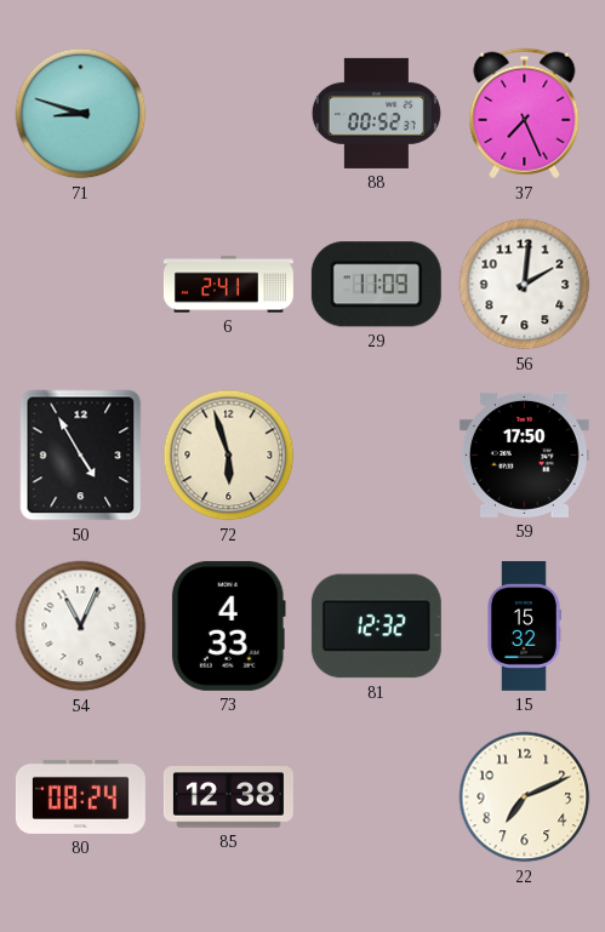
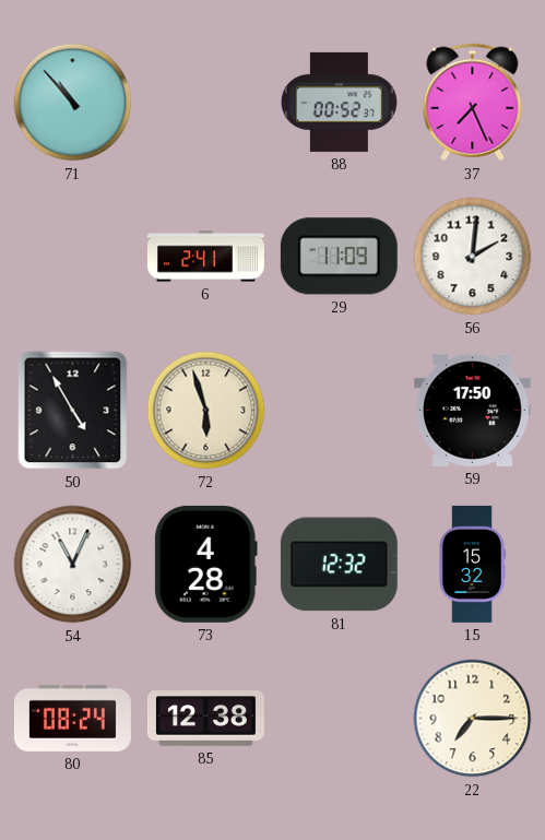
71: 8:48 -> 10:53 (73, 103)
73: 4:33 -> 4:28 (205, 564)
22: 7:11 -> 7:15 (473, 719)
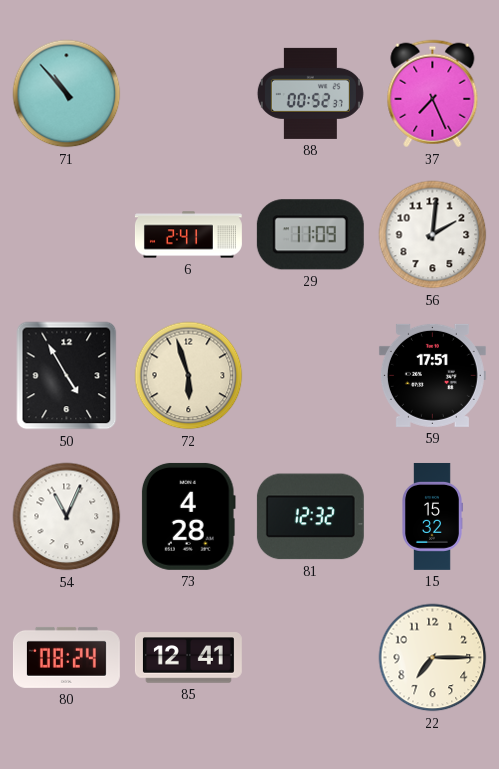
59: 17:50 -> 17:51 (432, 375)
85: 12:38 -> 12:41 (188, 658)
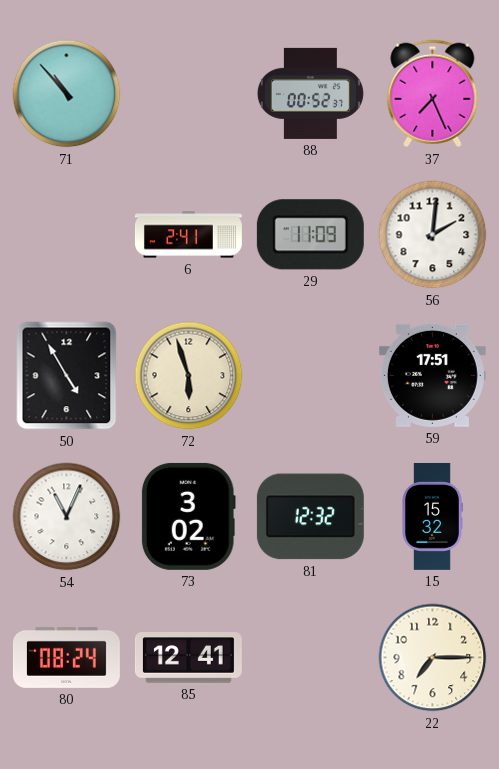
73: 4:28 -> 3:02 (188, 516)
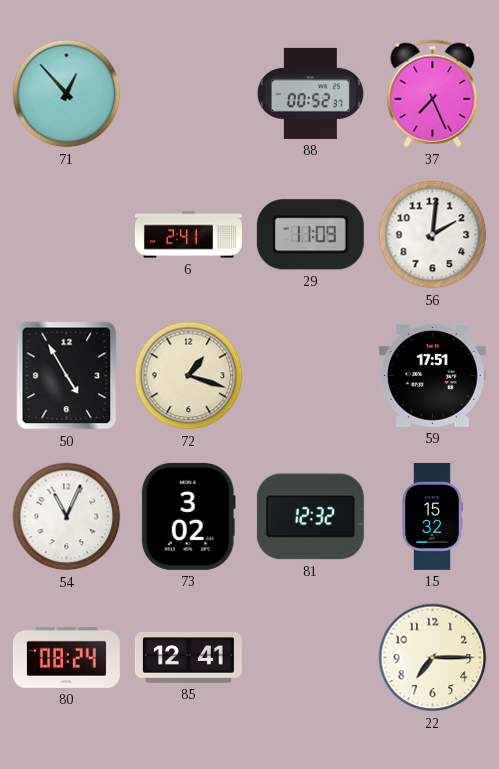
71: 10:53 -> 12:53 (67, 94)
72: 5:57 -> 1:18 (189, 376)
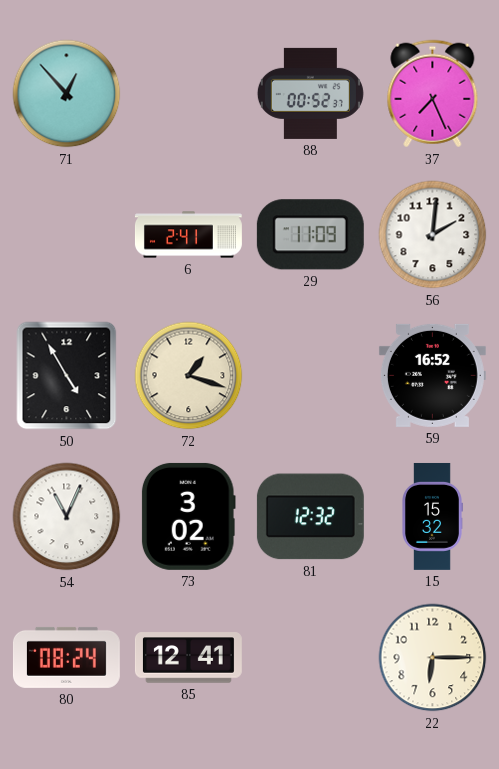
59: 17:51 -> 16:52 (432, 375)
22: 7:15 -> 6:15 (433, 658)
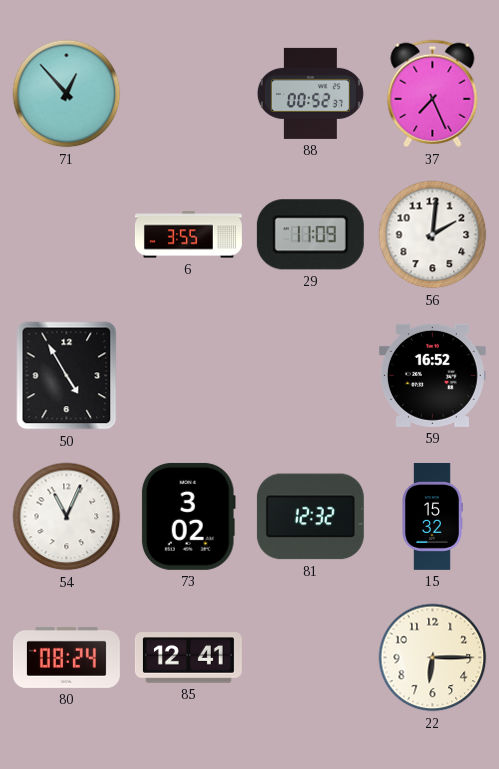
6: 2:41 -> 3:55 (188, 235)
72: 1:18 -> none (189, 376)
